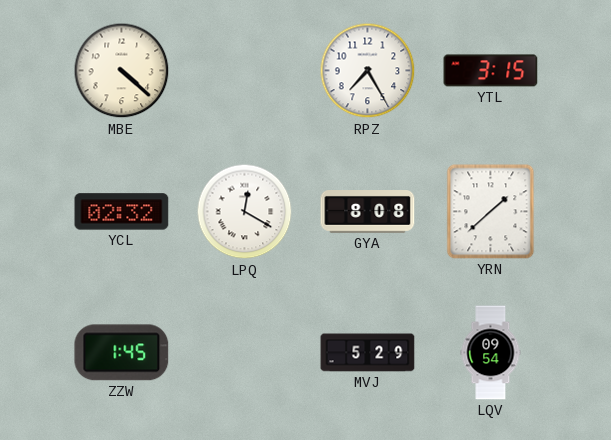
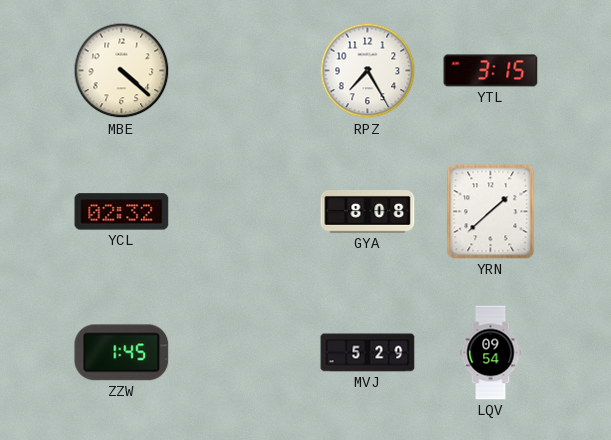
LPQ: 12:20 -> none (245, 212)
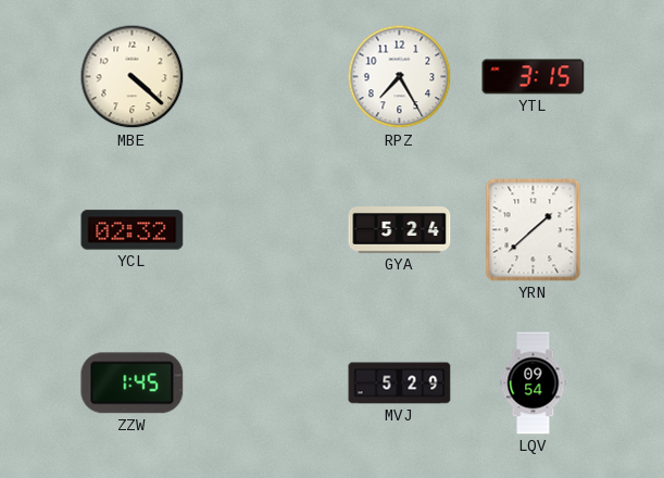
GYA: 8:08 -> 5:24 (400, 230)
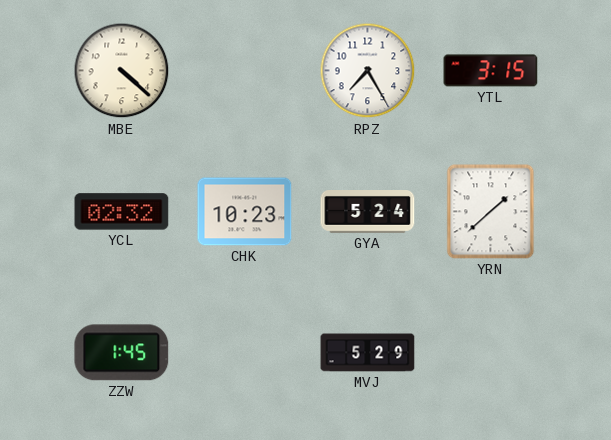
CHK: none -> 10:23 (245, 212)
LQV: 09:54 -> none (534, 383)
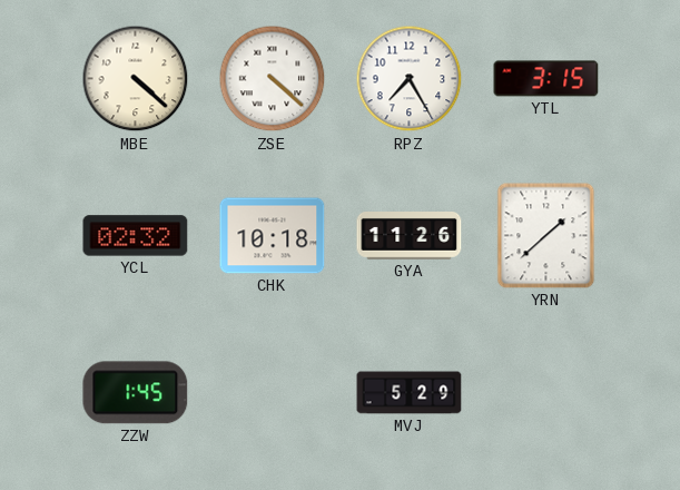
ZSE: none -> 4:22 (273, 79)
CHK: 10:23 -> 10:18 (273, 236)
GYA: 5:24 -> 11:26 (410, 236)
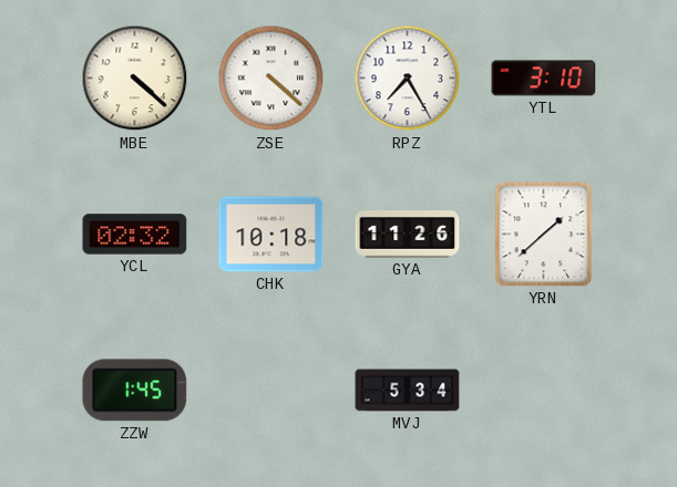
YTL: 3:15 -> 3:10 (544, 79)
MVJ: 5:29 -> 5:34 (408, 391)
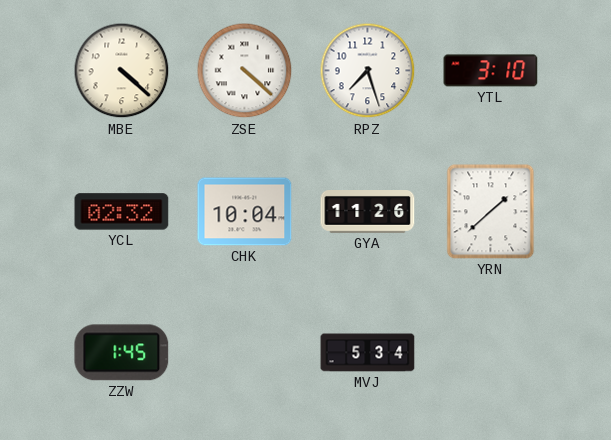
RPZ: 7:25 -> 7:27 (368, 71)
CHK: 10:18 -> 10:04 (245, 212)
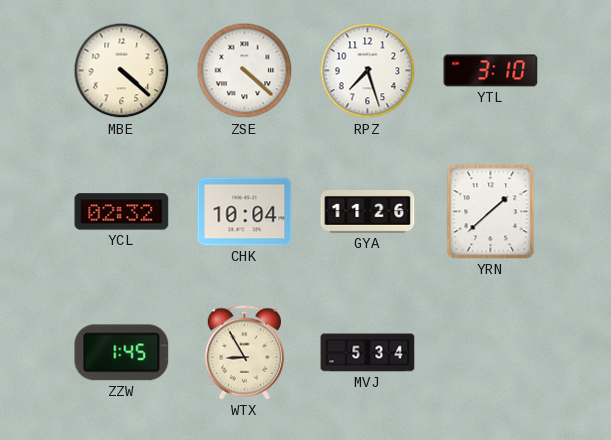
WTX: none -> 8:55 (244, 353)
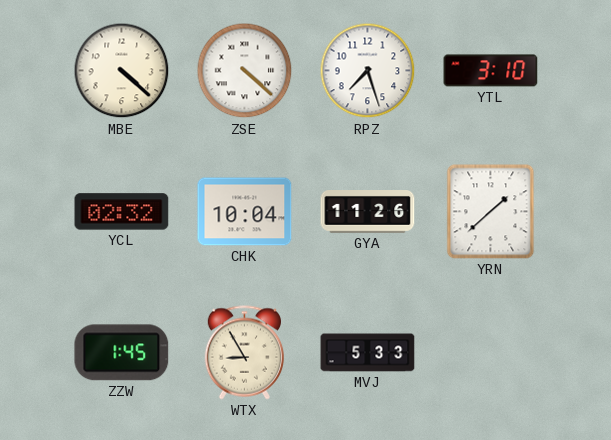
MVJ: 5:34 -> 5:33 (368, 353)
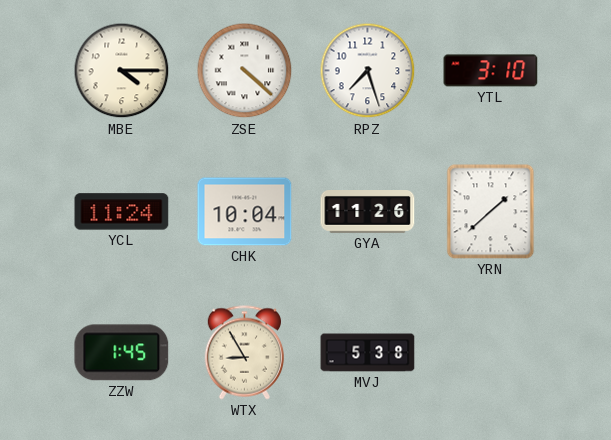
MBE: 4:22 -> 4:15 (122, 71)
YCL: 02:32 -> 11:24 (122, 212)
MVJ: 5:33 -> 5:38 (368, 353)
